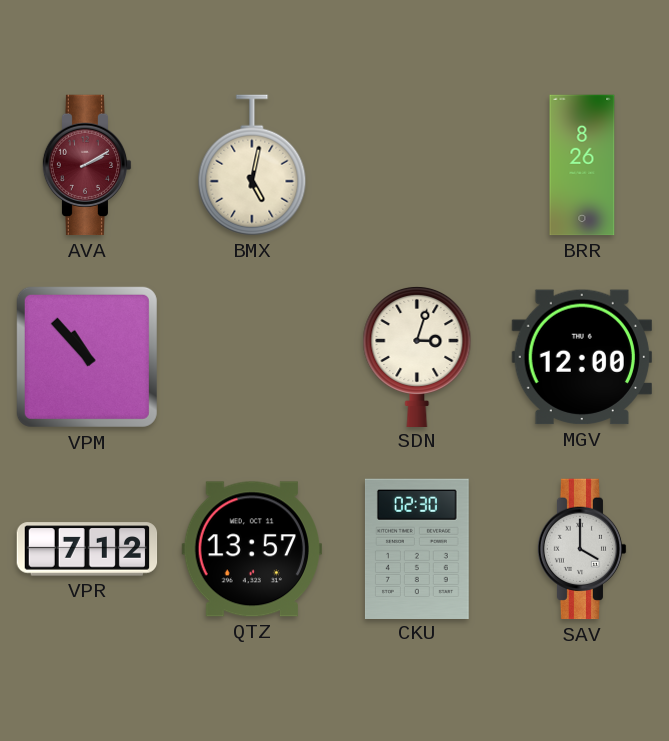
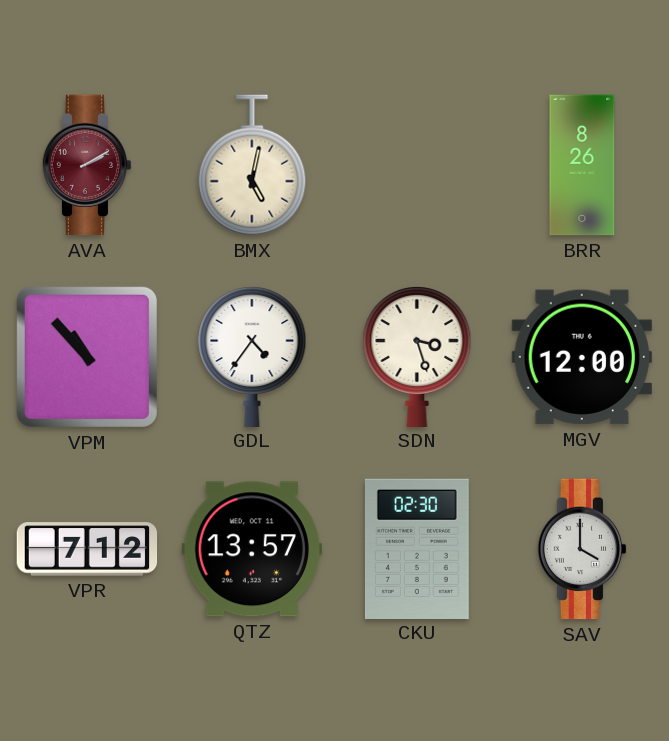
GDL: none -> 4:36 (252, 356)
SDN: 3:03 -> 3:27 (417, 356)
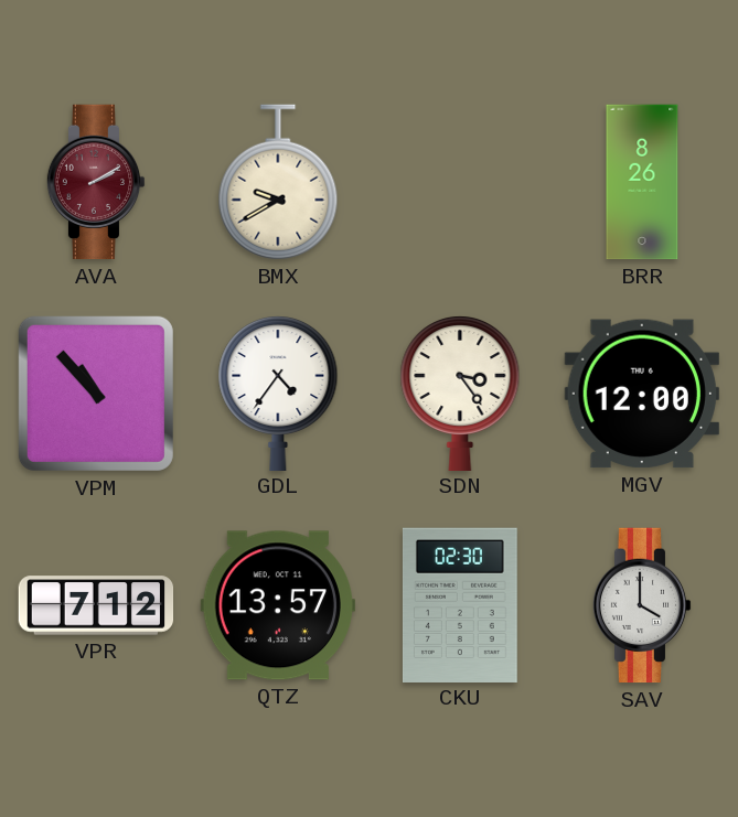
BMX: 5:02 -> 9:40 (278, 182)
SDN: 3:27 -> 3:24 (460, 393)
